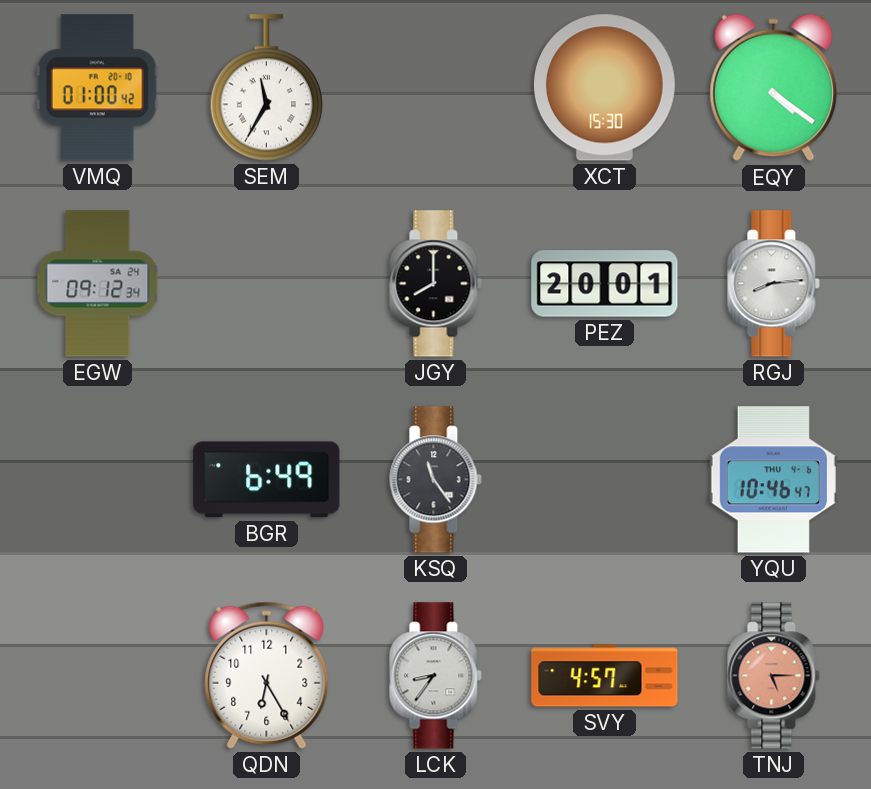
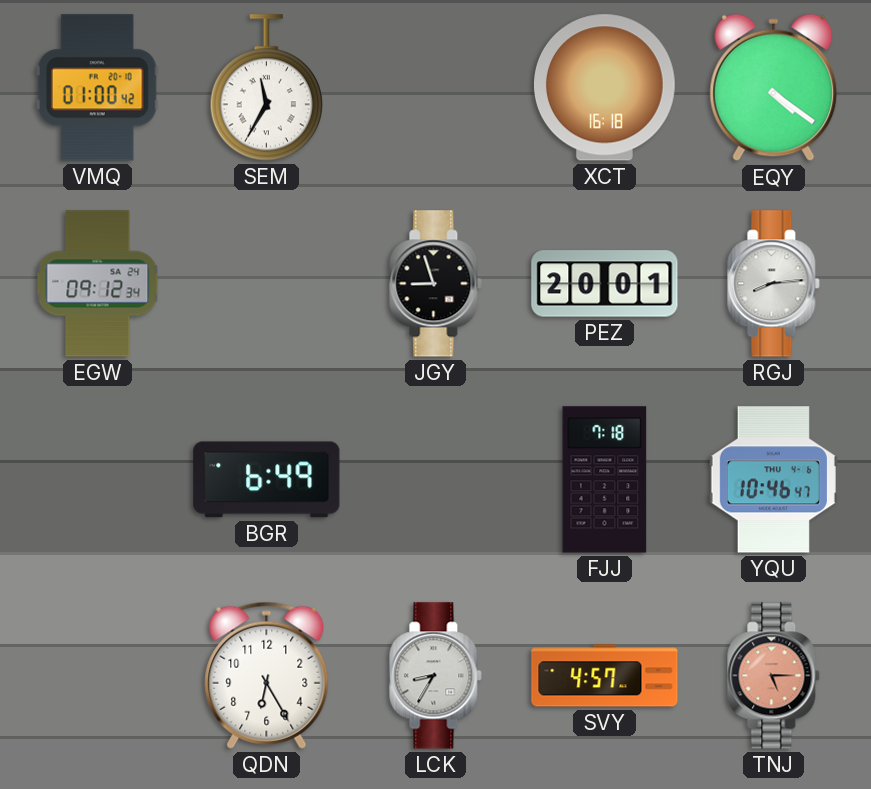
XCT: 15:30 -> 16:18 (604, 88)
JGY: 8:00 -> 8:57 (436, 284)
KSQ: 11:24 -> none (436, 480)
FJJ: none -> 7:18 (605, 480)
LCK: 8:36 -> 8:35 (436, 676)
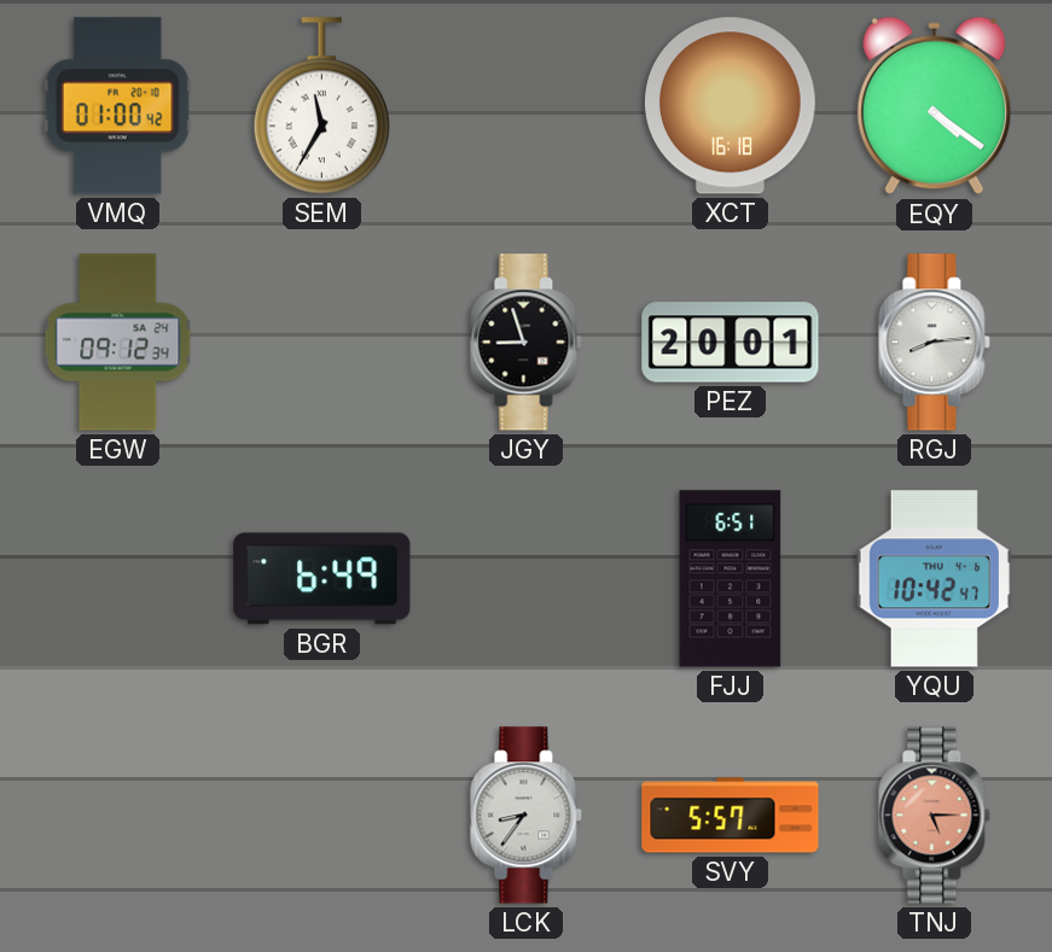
FJJ: 7:18 -> 6:51 (731, 579)
YQU: 10:46 -> 10:42 (934, 579)
QDN: 6:25 -> none (267, 675)
LCK: 8:35 -> 8:36 (527, 816)
SVY: 4:57 -> 5:57 (731, 816)
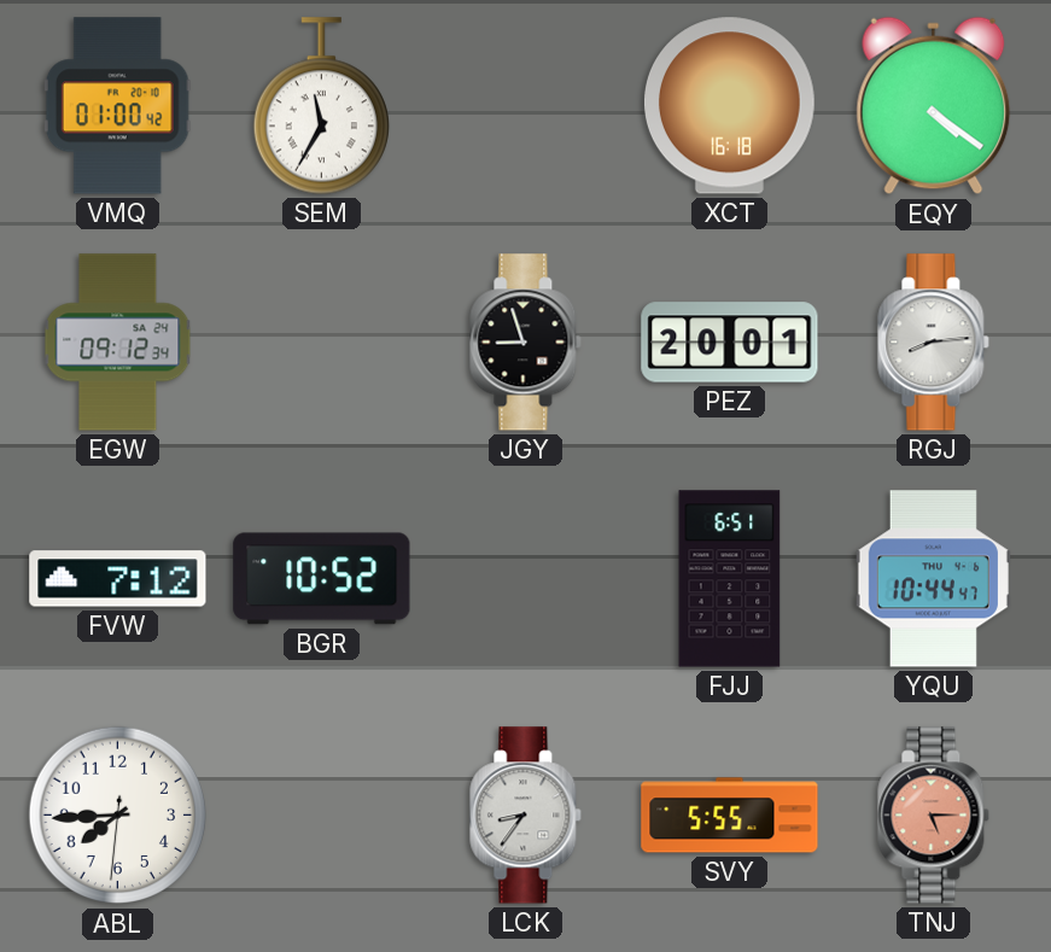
FVW: none -> 7:12 (118, 579)
BGR: 6:49 -> 10:52 (322, 579)
YQU: 10:42 -> 10:44 (933, 579)
ABL: none -> 7:44 (118, 816)
SVY: 5:57 -> 5:55 (730, 816)
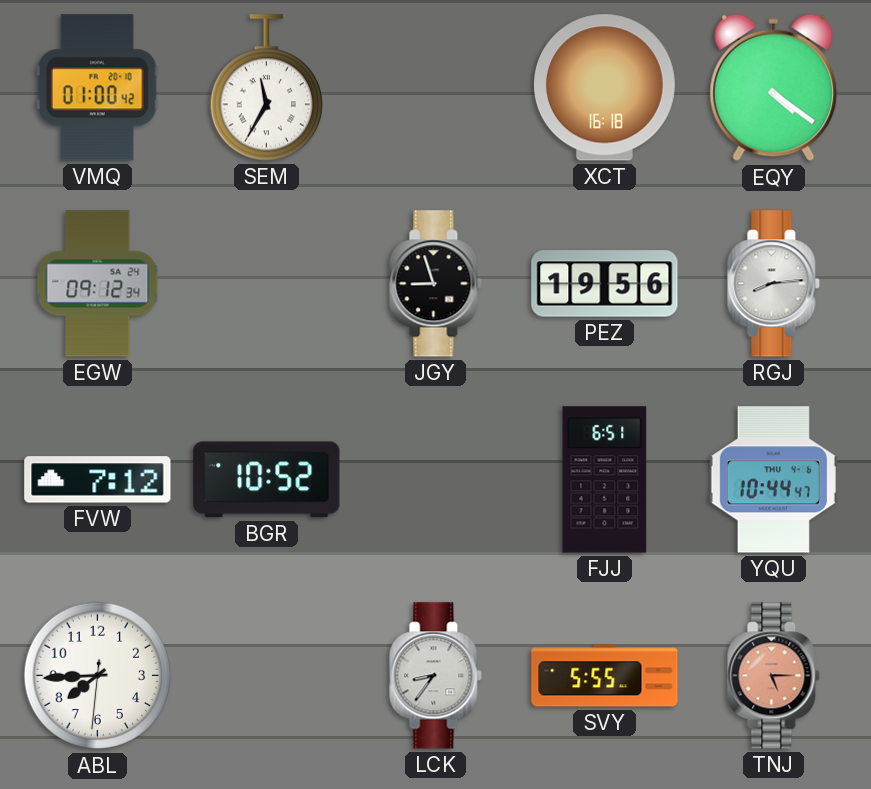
PEZ: 20:01 -> 19:56 (605, 284)
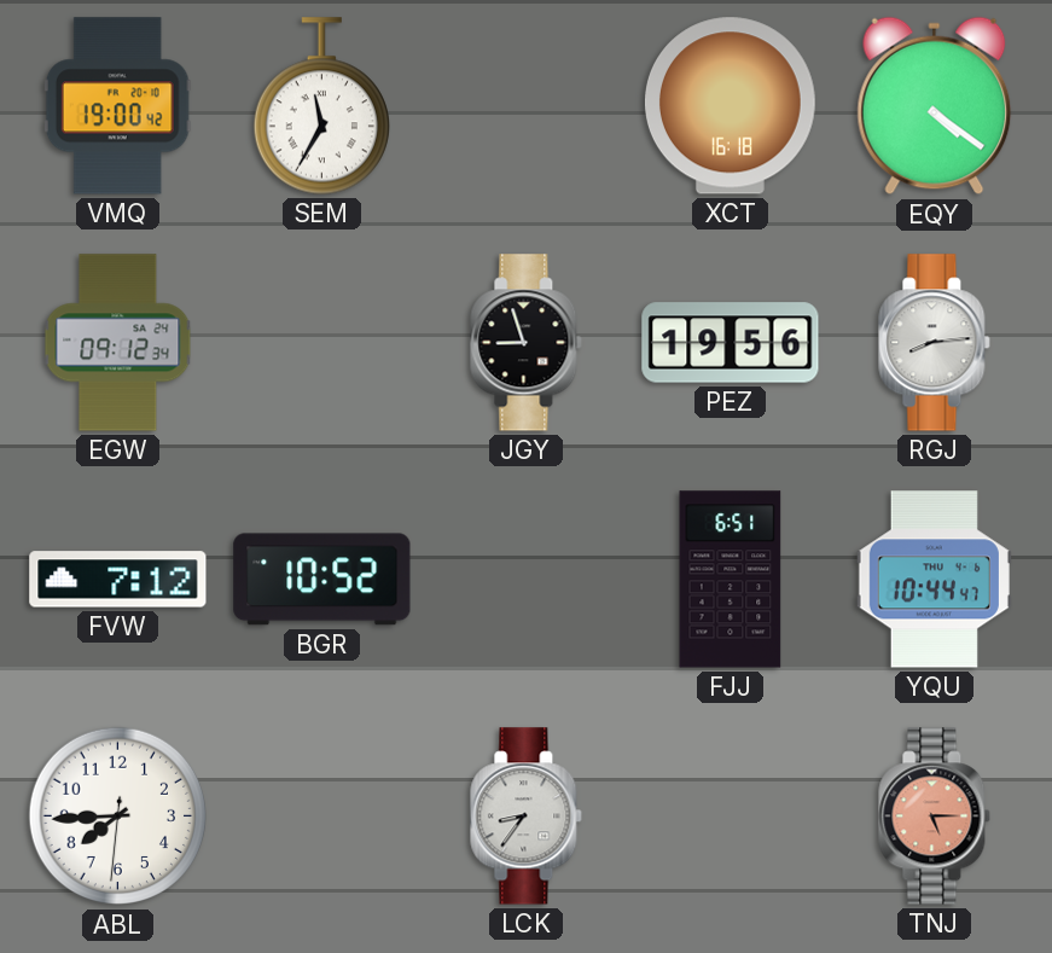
VMQ: 01:00 -> 19:00 (117, 106)
SVY: 5:55 -> none (605, 676)
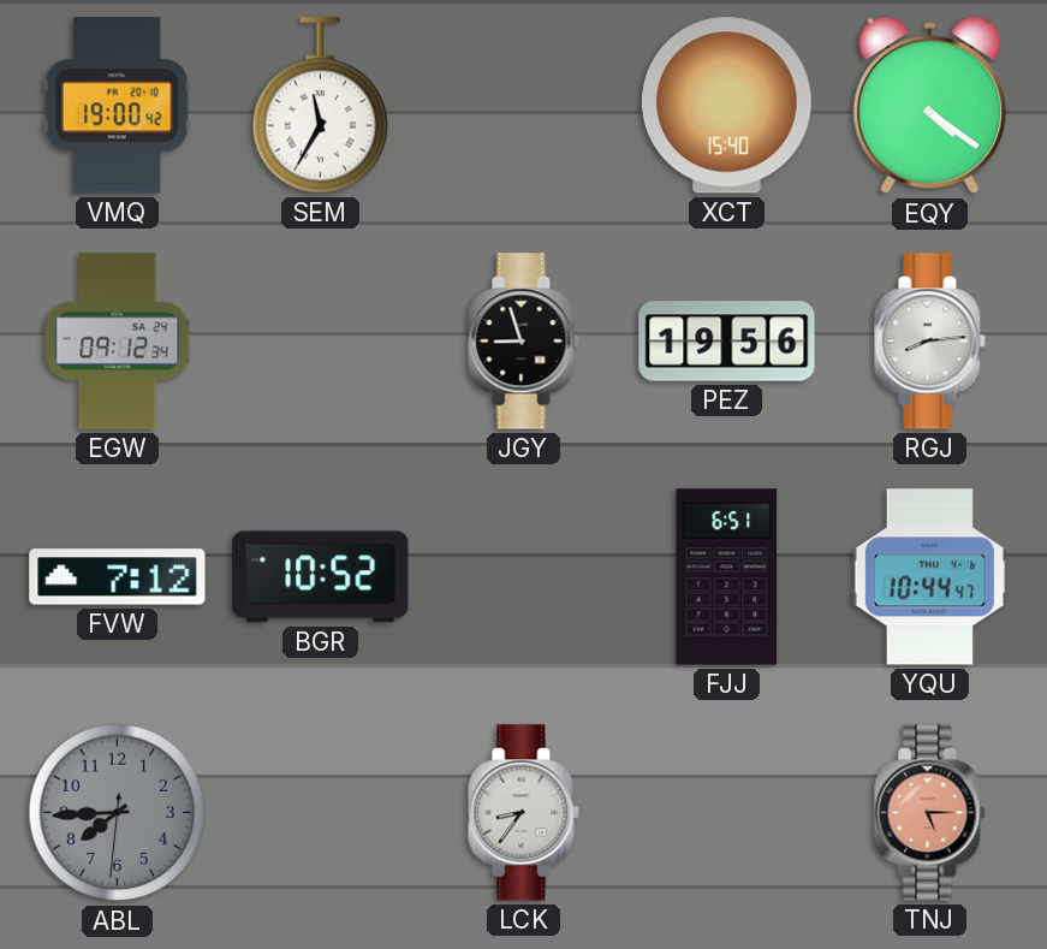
XCT: 16:18 -> 15:40 (726, 106)
ABL dial: white -> grey (118, 813)
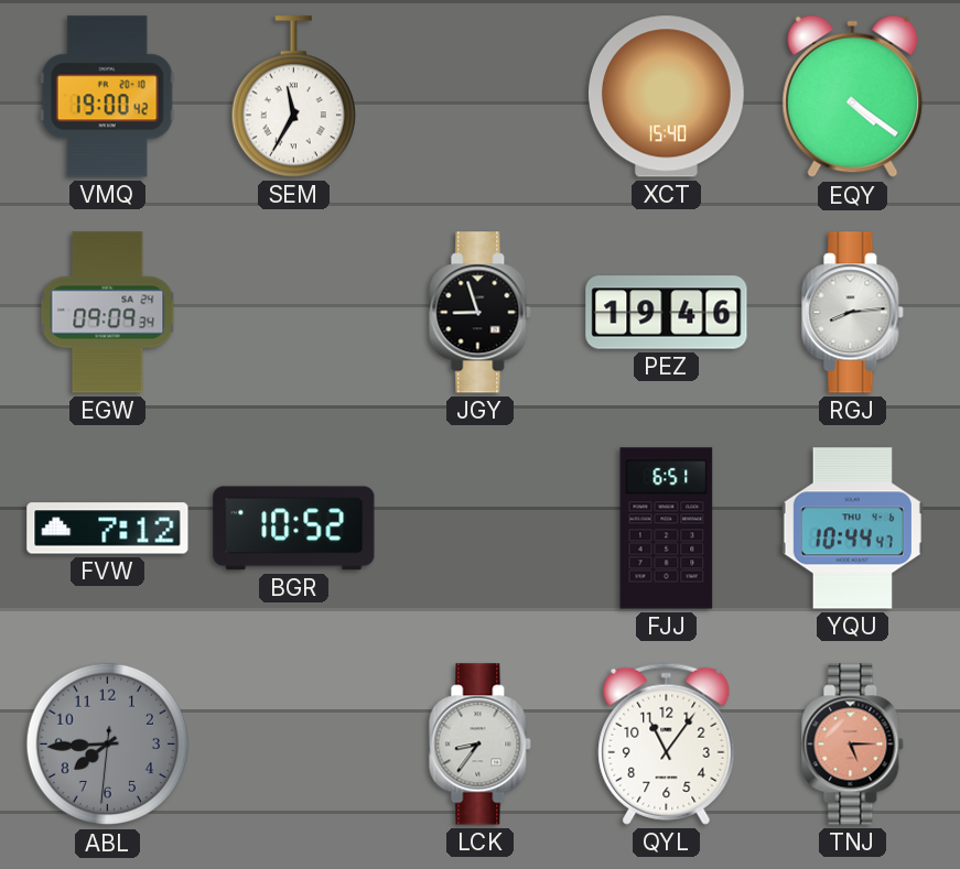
EGW: 09:12 -> 09:09 (108, 313)
PEZ: 19:56 -> 19:46 (667, 313)
QYL: none -> 11:06 (667, 743)
